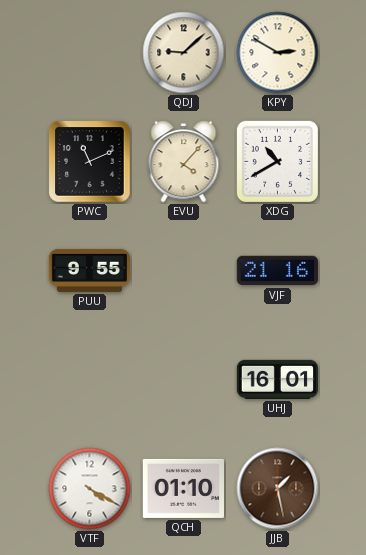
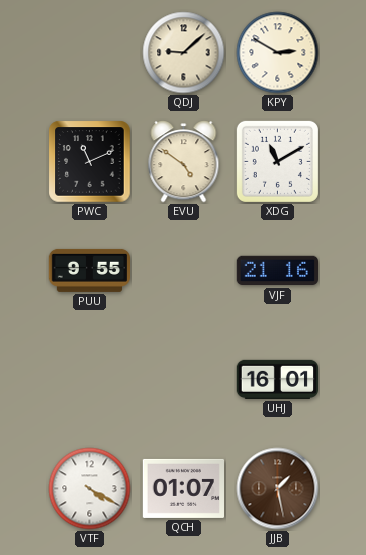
EVU: 4:07 -> 4:51 (184, 162)
XDG: 10:40 -> 11:10 (277, 161)
QCH: 01:10 -> 01:07 (183, 488)
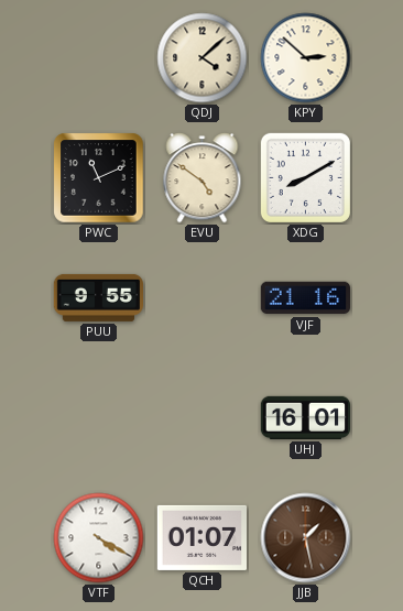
QDJ: 9:08 -> 4:08 (203, 58)
KPY: 2:50 -> 2:52 (306, 58)
XDG: 11:10 -> 8:10 (305, 177)
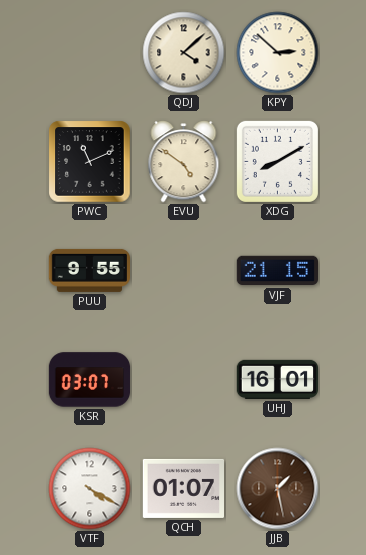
VJF: 21:16 -> 21:15 (277, 271)
KSR: none -> 03:07 (90, 380)
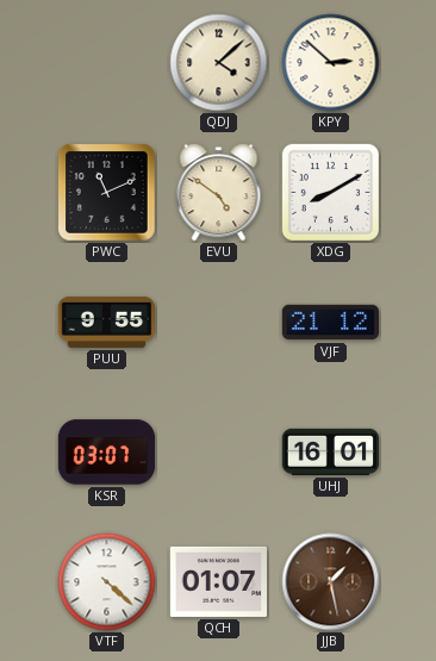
VJF: 21:15 -> 21:12 (330, 323)
VTF: 4:20 -> 4:22 (107, 582)
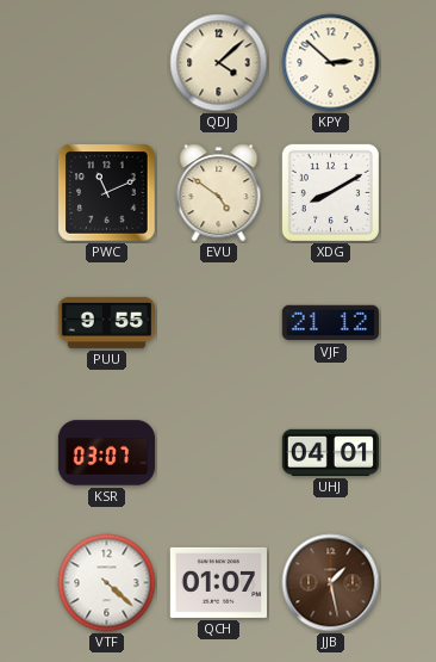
UHJ: 16:01 -> 04:01 (330, 452)
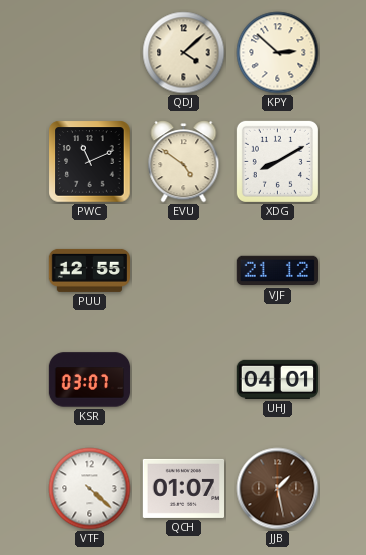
PUU: 9:55 -> 12:55 (89, 270)
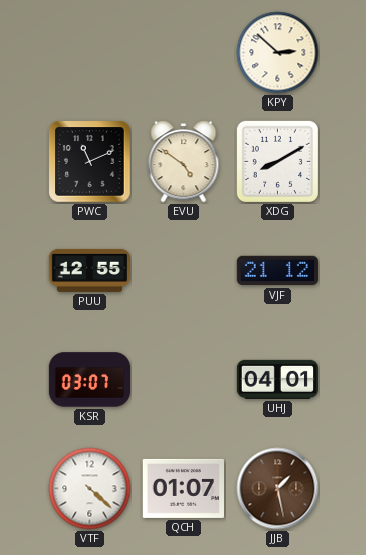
QDJ: 4:08 -> none (184, 53)
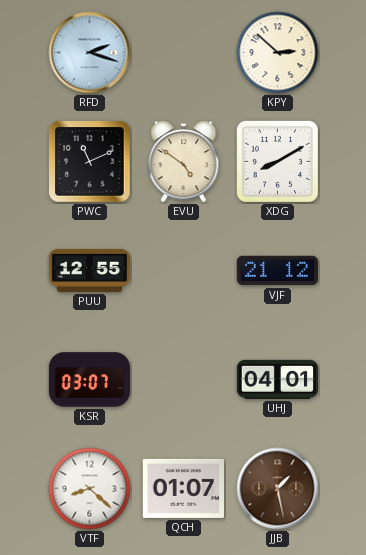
RFD: none -> 2:18 (90, 53)
VTF: 4:22 -> 8:22 (90, 489)
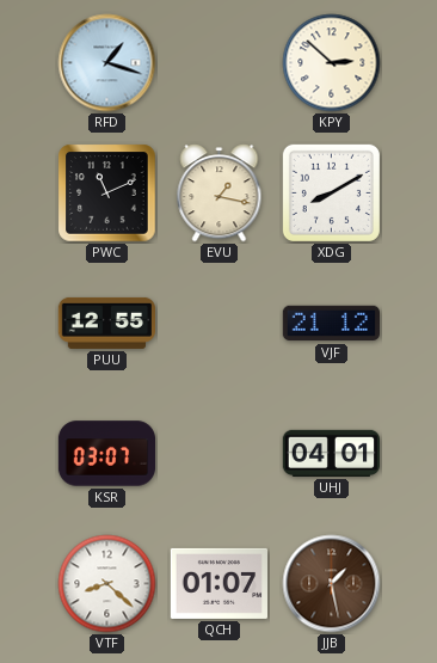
RFD: 2:18 -> 1:18 (107, 63)
EVU: 4:51 -> 1:17 (220, 194)
